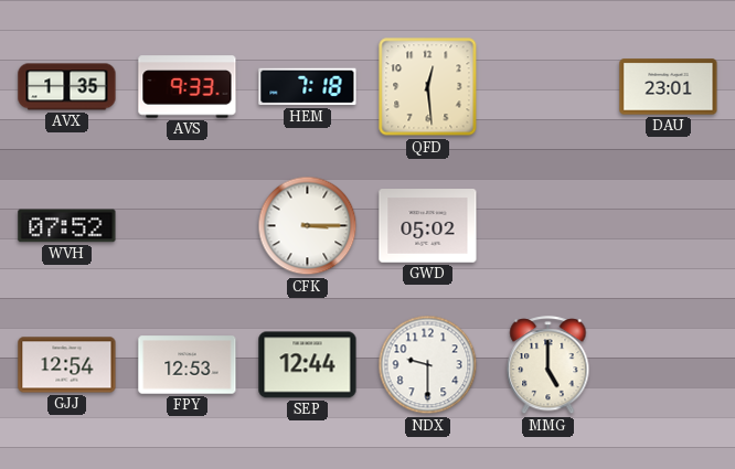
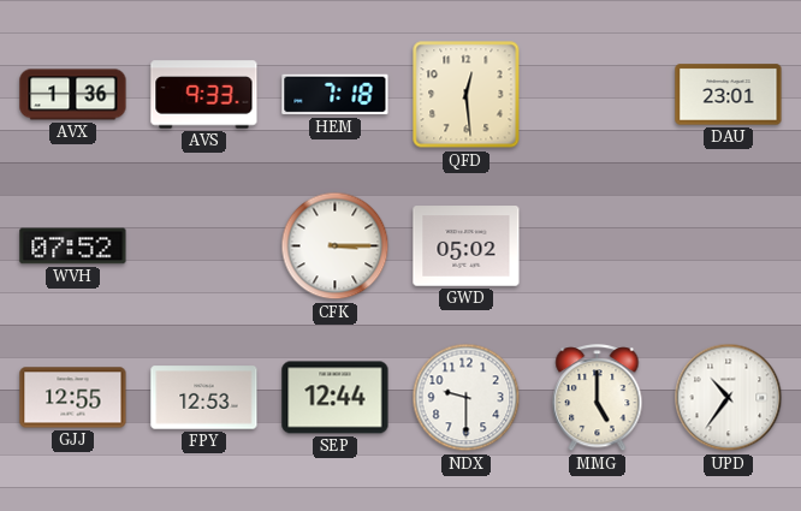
AVX: 1:35 -> 1:36 (73, 95)
GJJ: 12:54 -> 12:55 (73, 398)
UPD: none -> 10:36 (729, 398)
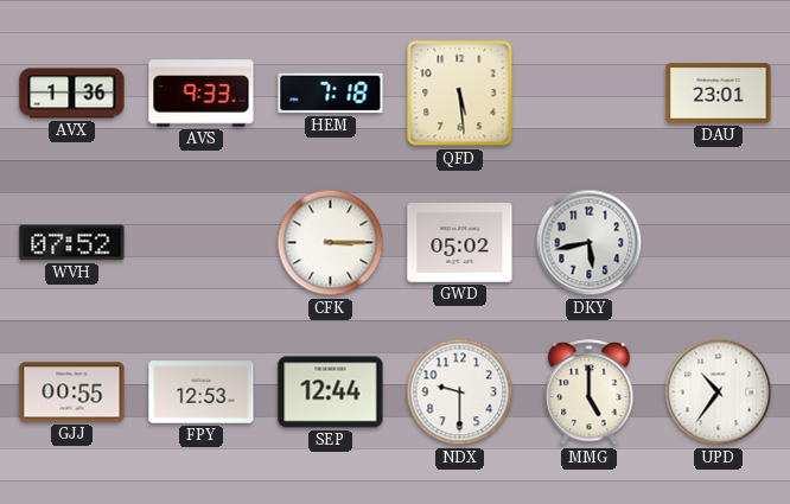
QFD: 12:29 -> 5:29 (460, 94)
DKY: none -> 5:43 (590, 243)
GJJ: 12:55 -> 00:55 (72, 393)
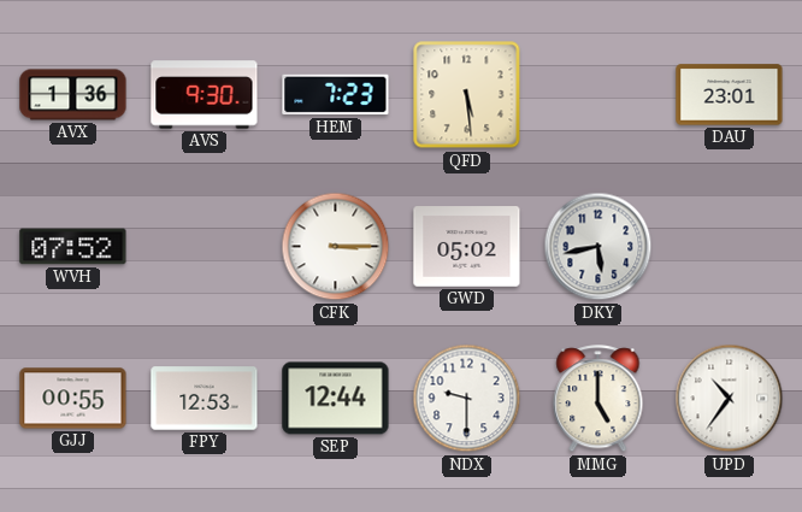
AVS: 9:33 -> 9:30 (205, 95)
HEM: 7:18 -> 7:23 (336, 95)
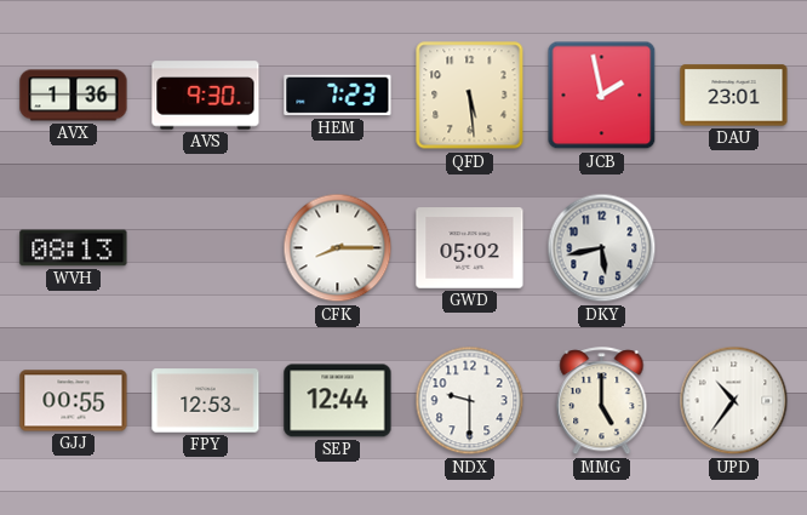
JCB: none -> 1:58 (602, 96)
WVH: 07:52 -> 08:13 (74, 248)
CFK: 3:15 -> 8:15 (338, 248)
